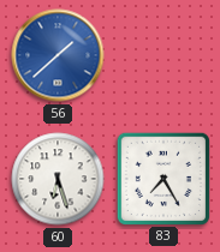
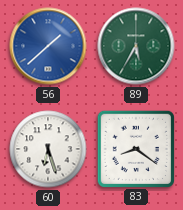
89: none -> 5:35 (136, 46)
83: 7:25 -> 8:21 (135, 148)
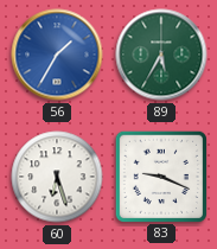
56: 1:38 -> 1:35 (57, 55)
83: 8:21 -> 9:19 (160, 175)
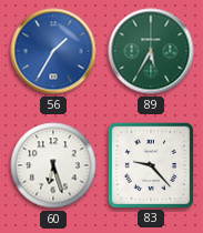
83: 9:19 -> 9:23 (150, 164)
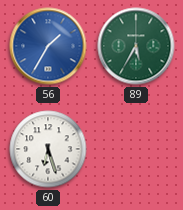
83: 9:23 -> none (150, 164)
